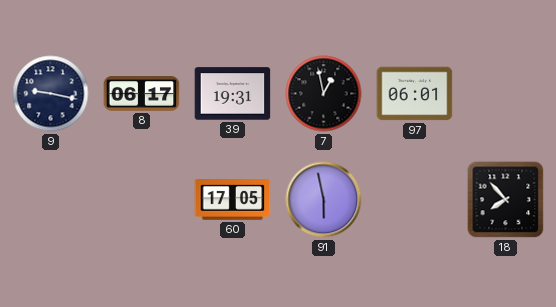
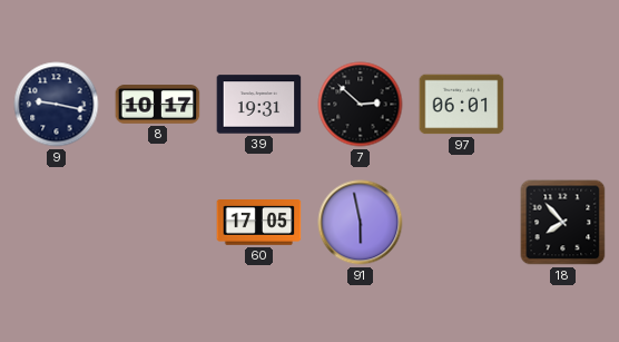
8: 06:17 -> 10:17 (158, 105)
7: 12:58 -> 2:52 (361, 105)
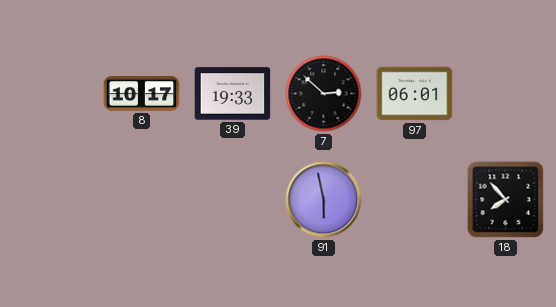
9: 9:17 -> none (57, 105)
39: 19:31 -> 19:33 (233, 94)
60: 17:05 -> none (259, 223)
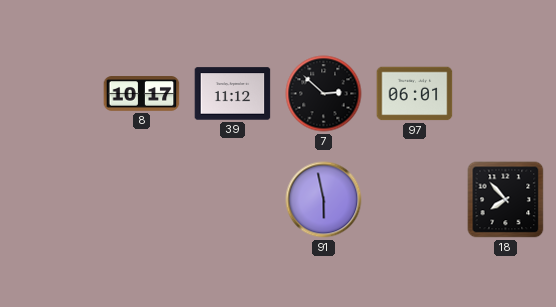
39: 19:33 -> 11:12 (233, 94)
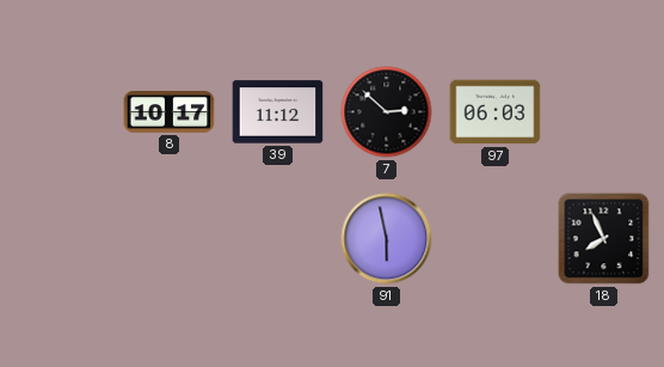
97: 06:01 -> 06:03 (496, 112)
18: 7:53 -> 7:56 (604, 239)
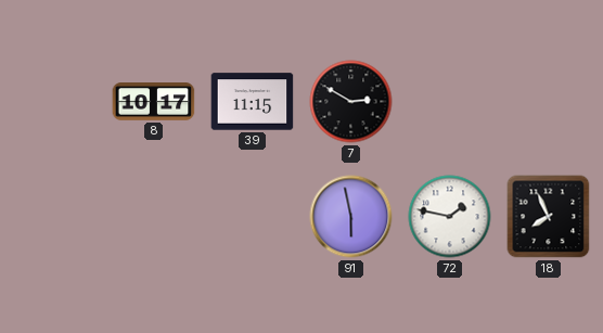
39: 11:12 -> 11:15 (253, 102)
7: 2:52 -> 2:50 (351, 102)
97: 06:03 -> none (496, 112)
72: none -> 1:47 (450, 217)
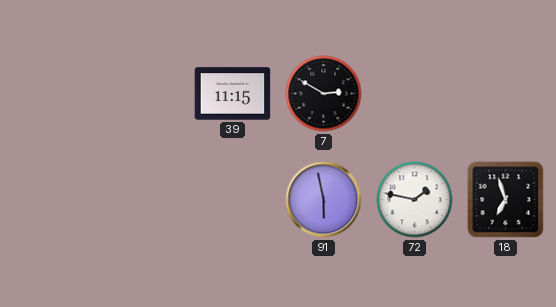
8: 10:17 -> none (154, 102)
18: 7:56 -> 6:57 (506, 200)
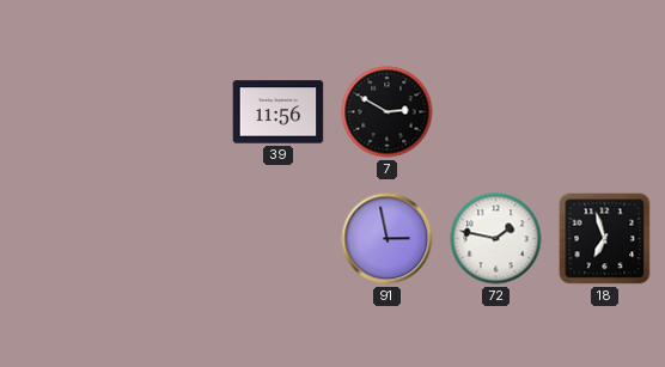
39: 11:15 -> 11:56 (279, 112)
91: 5:58 -> 2:58 (388, 239)
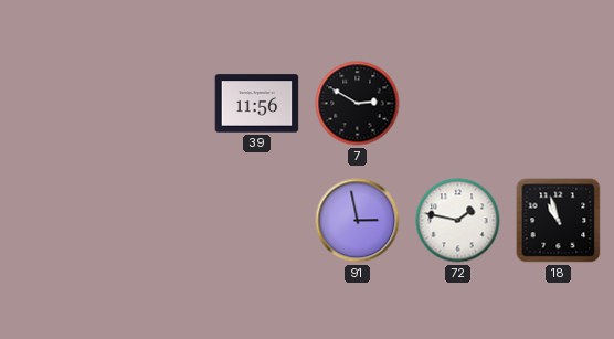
18: 6:57 -> 10:57 (559, 221)
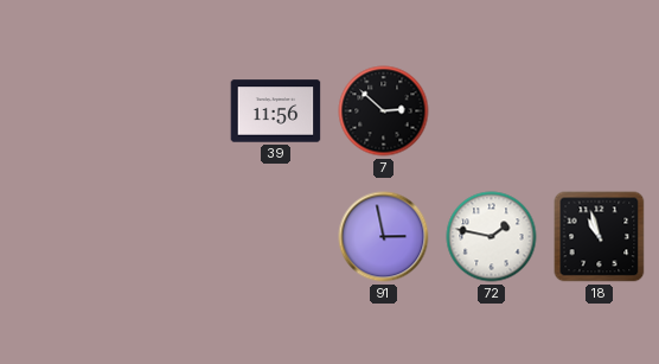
7: 2:50 -> 2:52 (384, 111)
